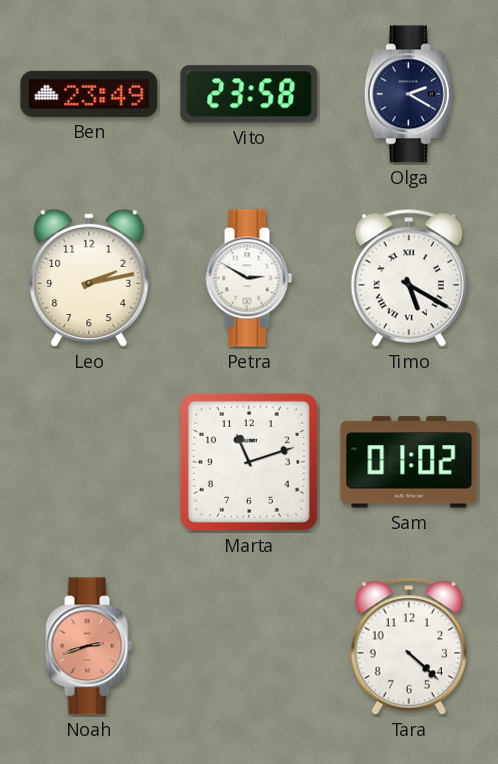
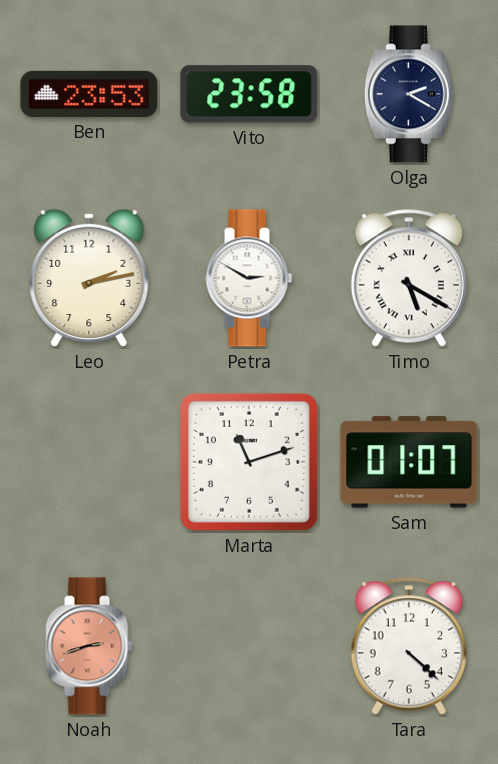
Ben: 23:49 -> 23:53 (89, 94)
Sam: 01:02 -> 01:07 (409, 462)
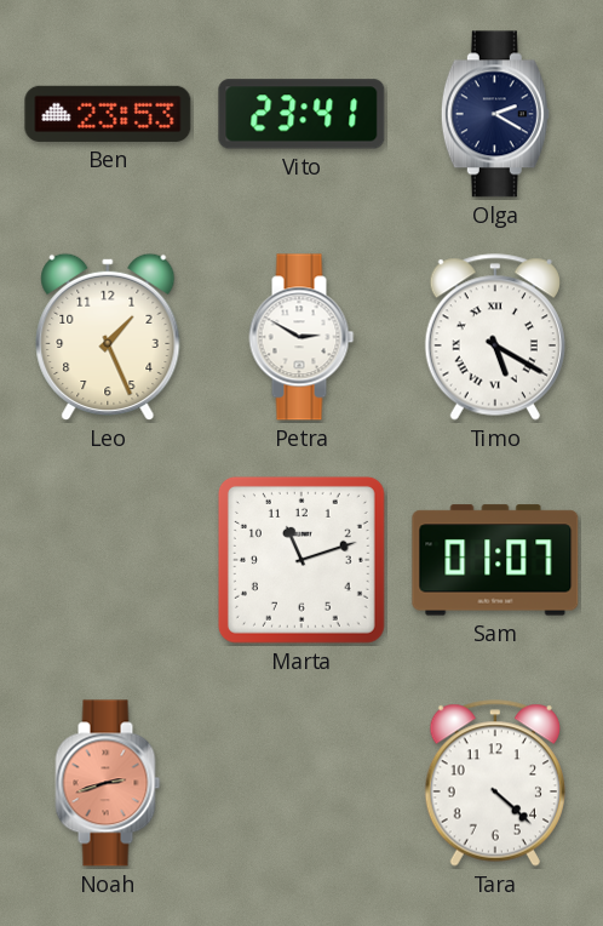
Vito: 23:58 -> 23:41 (301, 114)
Leo: 2:13 -> 1:26 (108, 337)
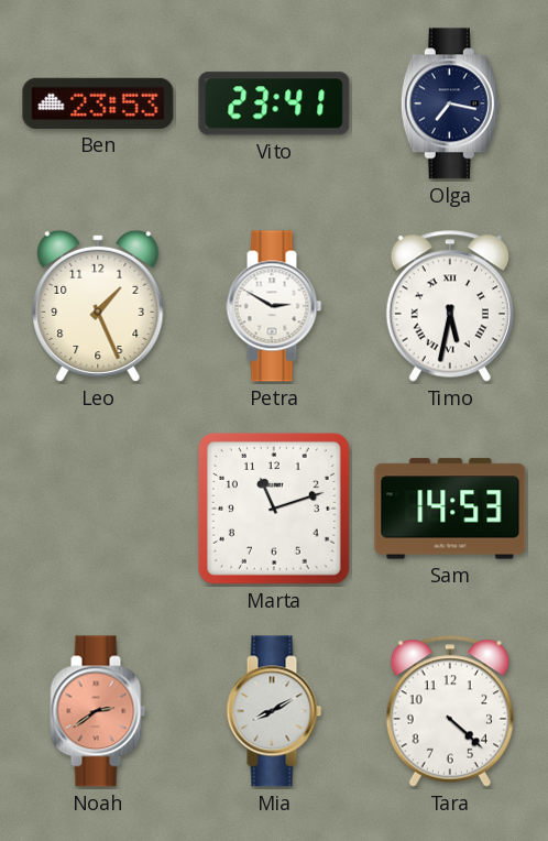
Olga: 2:20 -> 7:17 (450, 103)
Timo: 5:20 -> 5:32 (450, 306)
Sam: 01:07 -> 14:53 (450, 509)
Noah: 2:42 -> 2:39 (98, 711)
Mia: none -> 8:10 (274, 711)
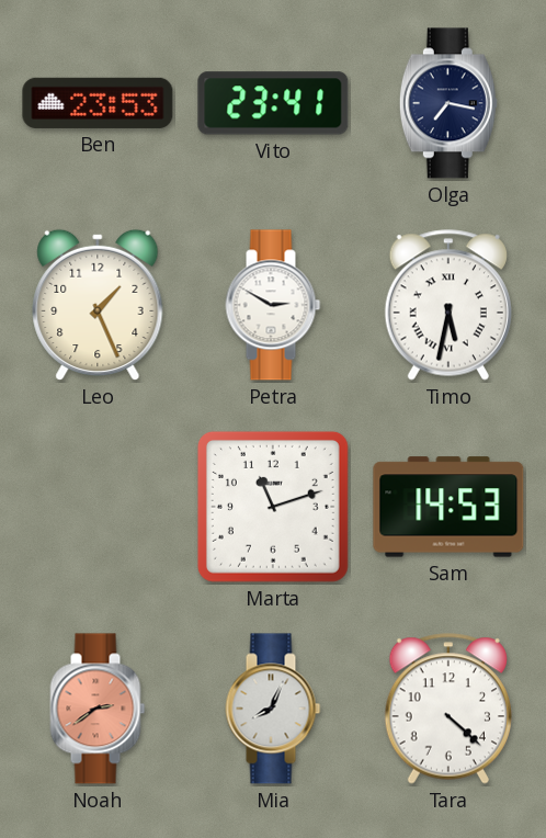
Mia: 8:10 -> 8:04 (273, 709)
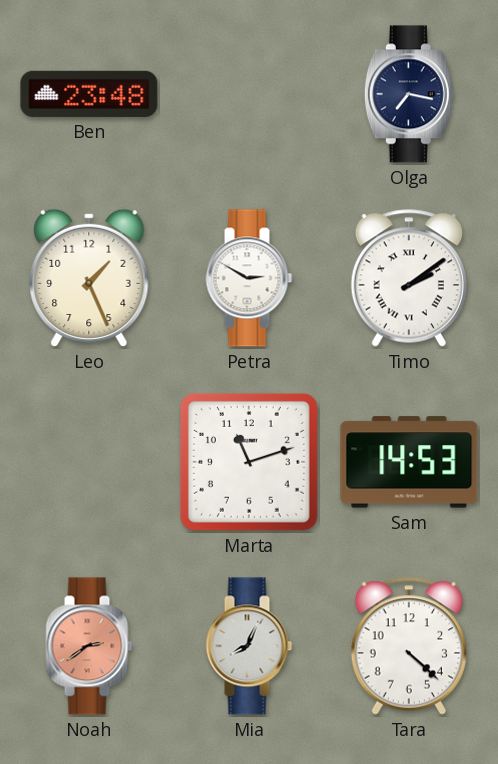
Ben: 23:53 -> 23:48 (89, 94)
Vito: 23:41 -> none (273, 103)
Timo: 5:32 -> 2:09 (409, 278)
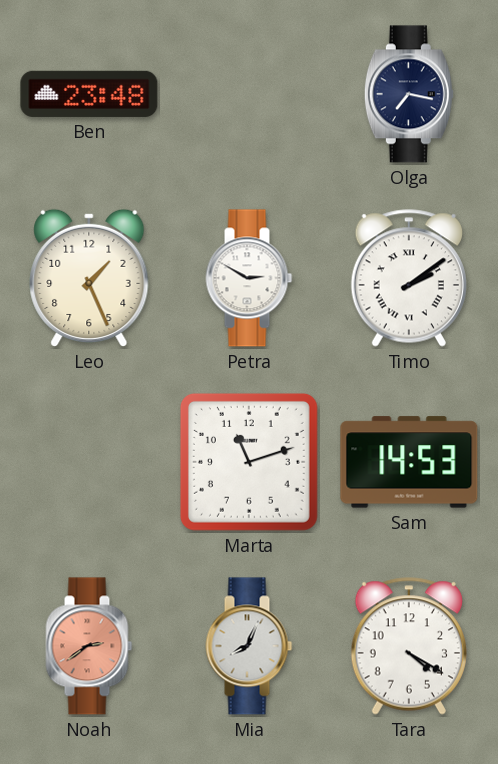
Tara: 4:22 -> 4:20 (409, 646)
